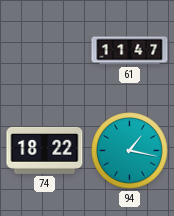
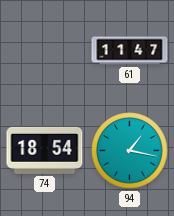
74: 18:22 -> 18:54 (45, 150)
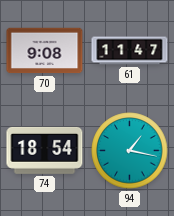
70: none -> 9:08 (45, 51)
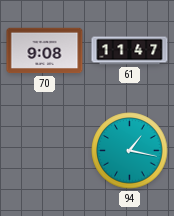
74: 18:54 -> none (45, 150)
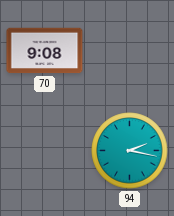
61: 11:47 -> none (130, 51)
94: 1:17 -> 2:17 (130, 151)
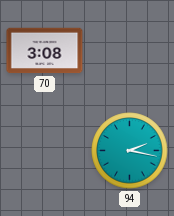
70: 9:08 -> 3:08 (45, 51)
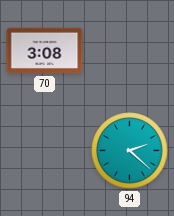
94: 2:17 -> 2:22 (130, 151)
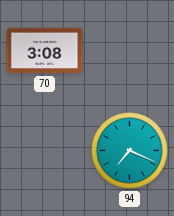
94: 2:22 -> 7:19 (130, 151)
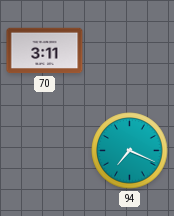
70: 3:08 -> 3:11 (45, 51)
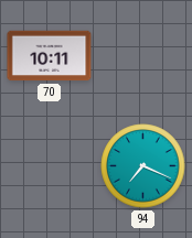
70: 3:11 -> 10:11 (50, 56)
